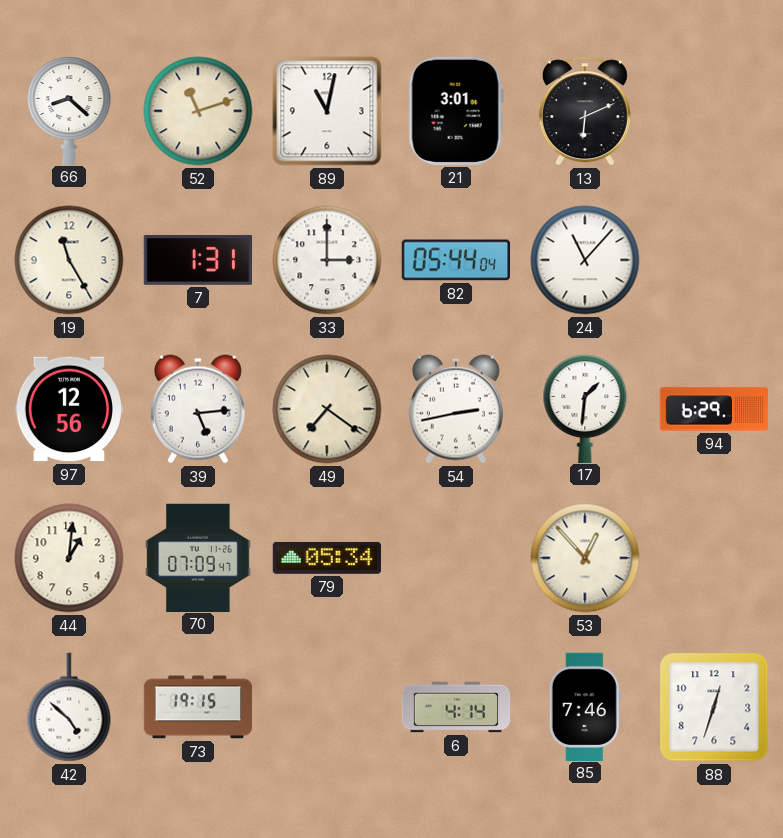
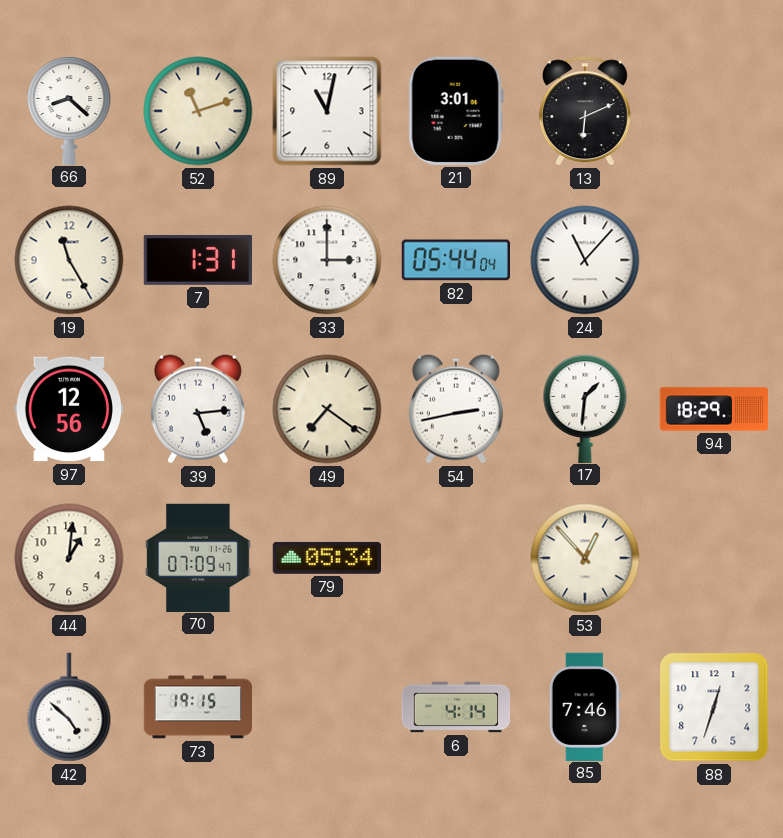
94: 6:29 -> 18:29 (714, 409)
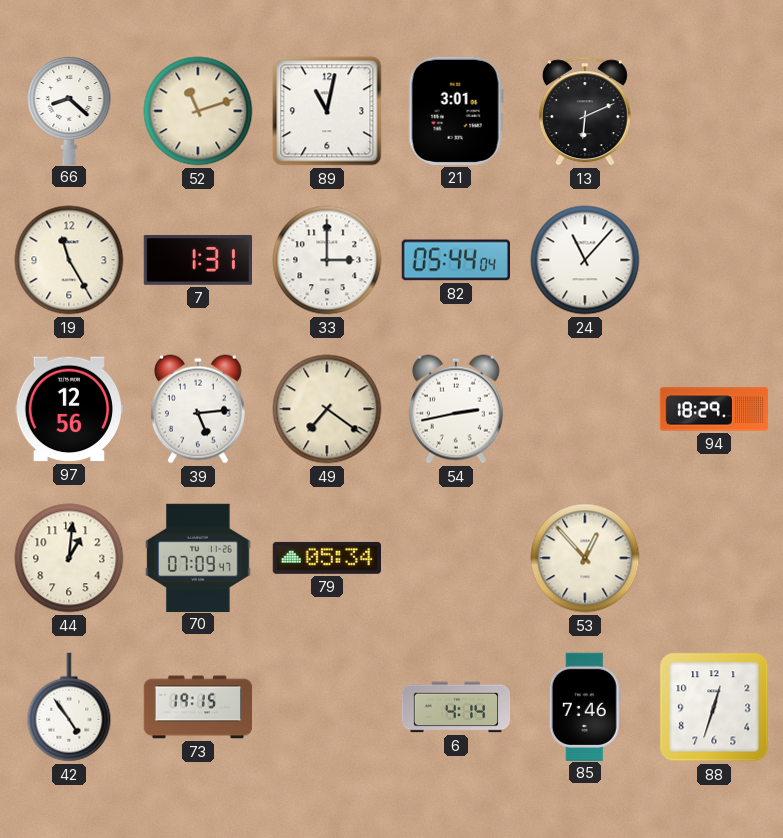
17: 1:31 -> none (585, 408)
42: 4:52 -> 4:54 (69, 707)
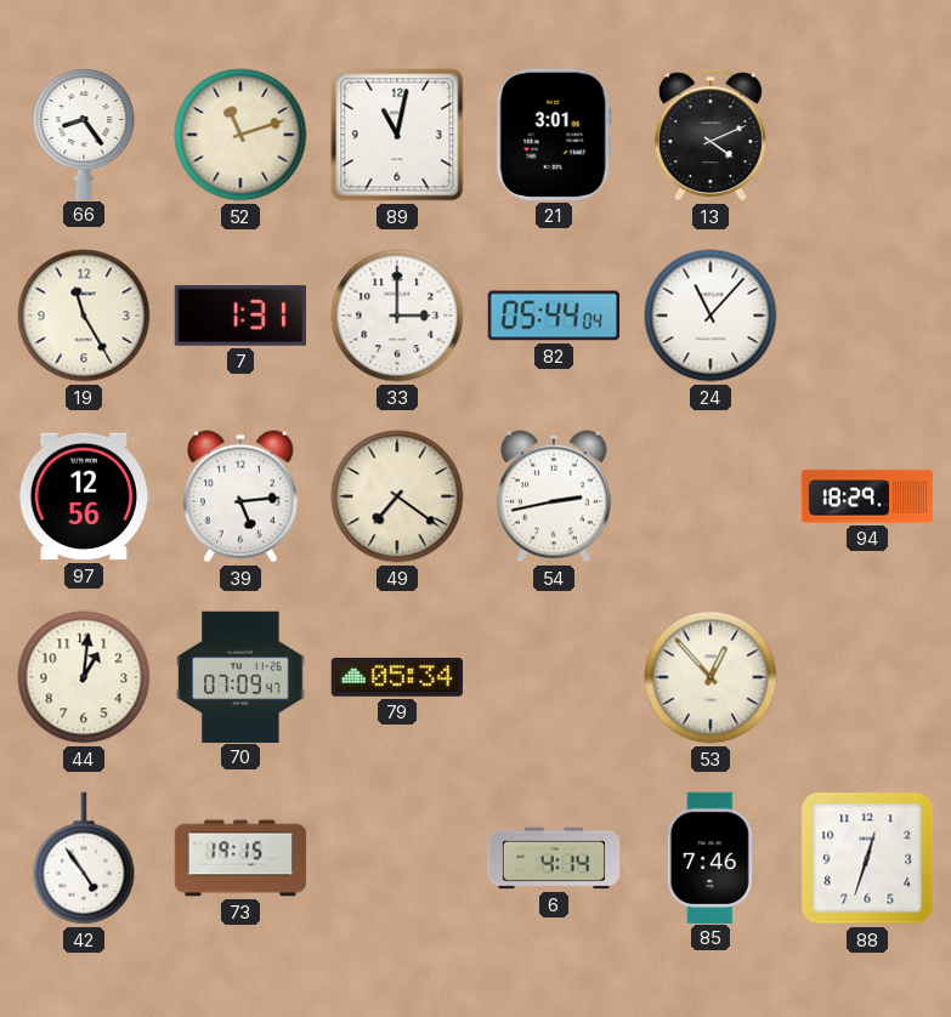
66: 8:22 -> 8:24 (84, 133)
13: 6:11 -> 4:11 (711, 135)
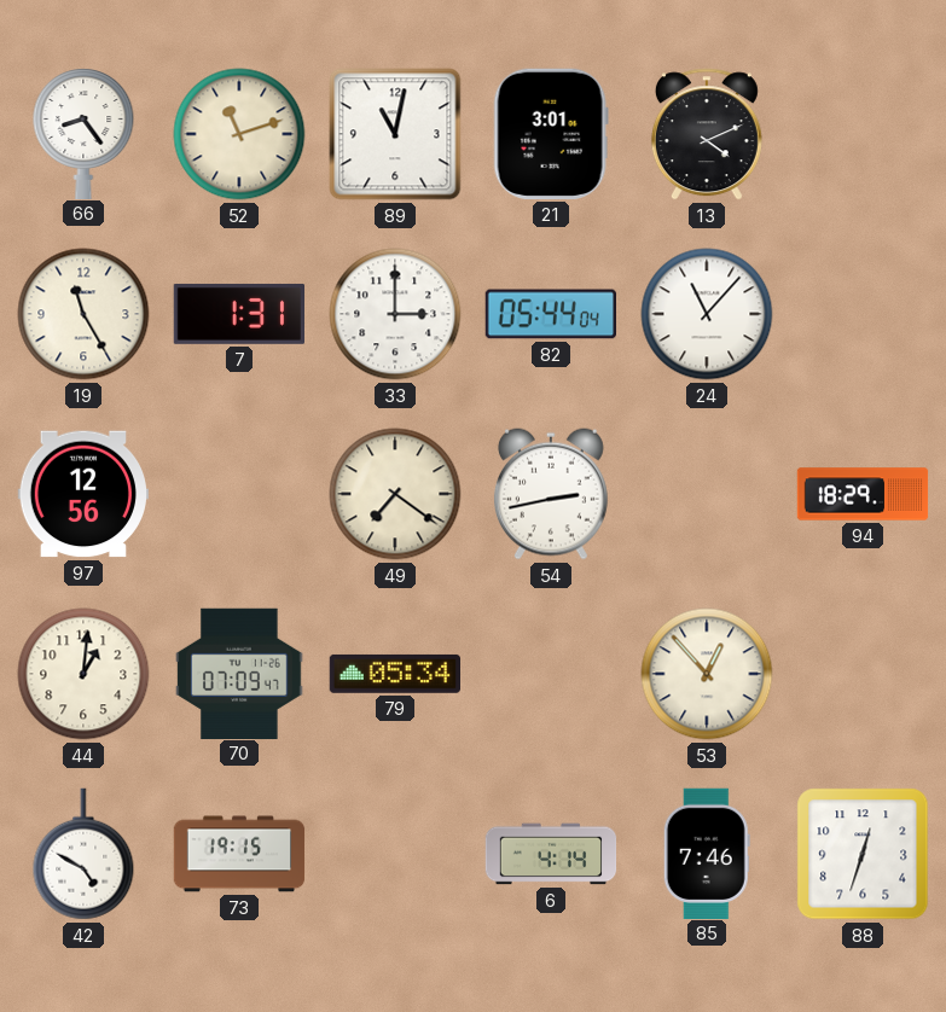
39: 5:14 -> none (240, 496)
42: 4:54 -> 4:50 (83, 854)
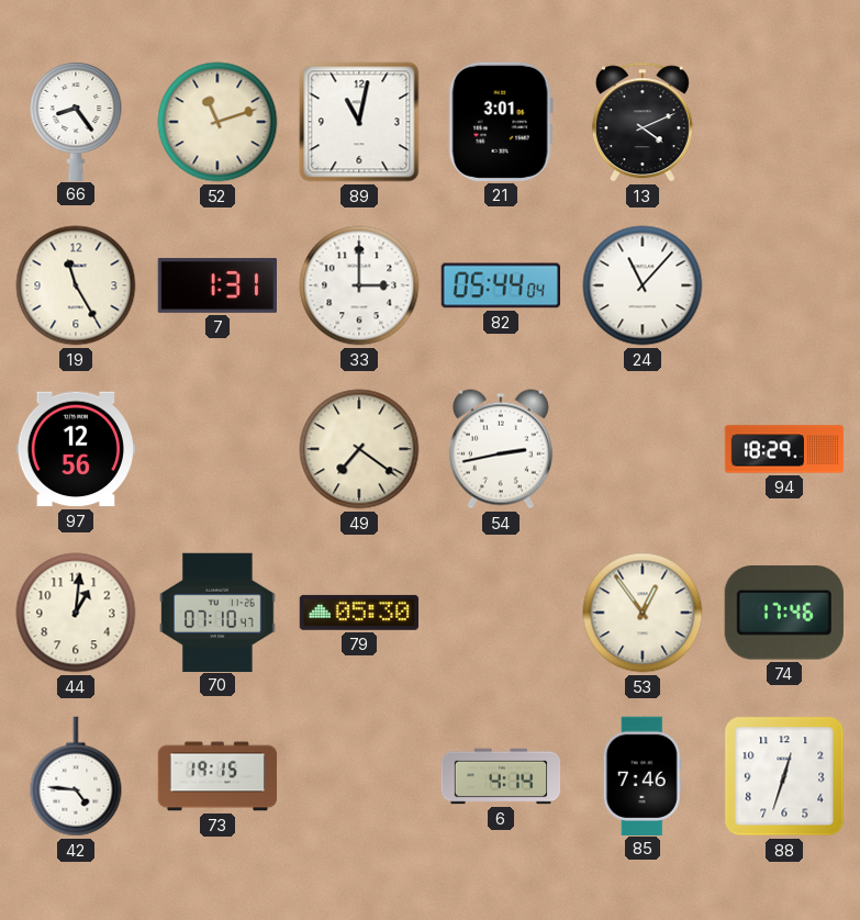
70: 07:09 -> 07:10 (217, 612)
79: 05:34 -> 05:30 (358, 613)
53: 12:53 -> 12:54 (643, 613)
74: none -> 17:46 (784, 613)
42: 4:50 -> 4:46 (76, 776)
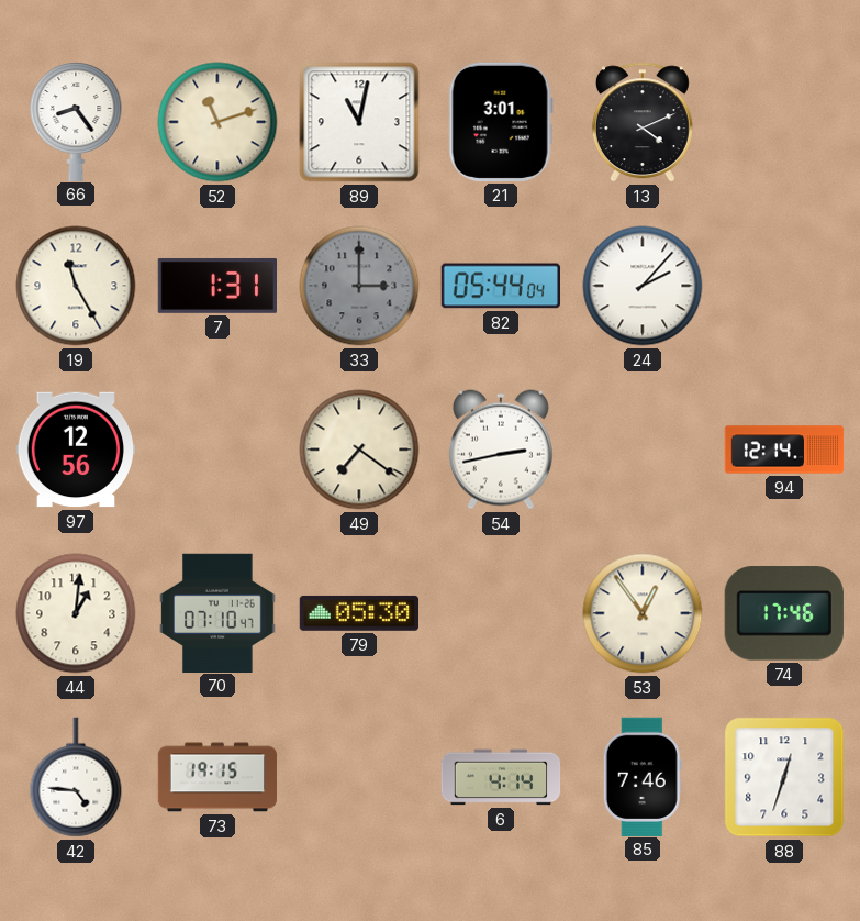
33 dial: white -> grey (359, 286)
24: 11:07 -> 2:07 (643, 286)
94: 18:29 -> 12:14 (784, 450)
